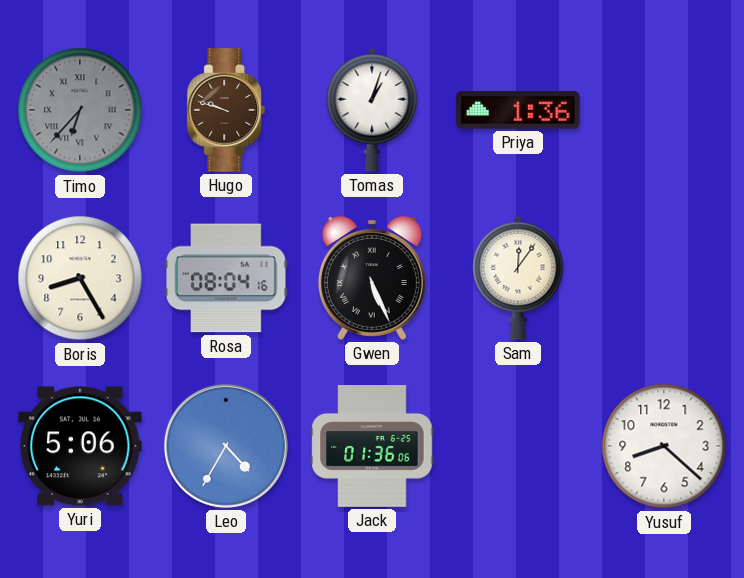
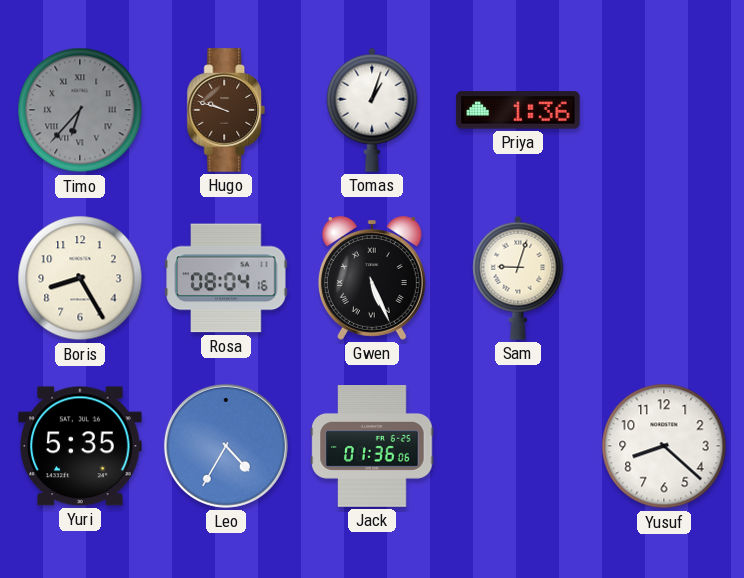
Sam: 12:06 -> 9:03 (518, 278)
Yuri: 5:06 -> 5:35 (80, 446)
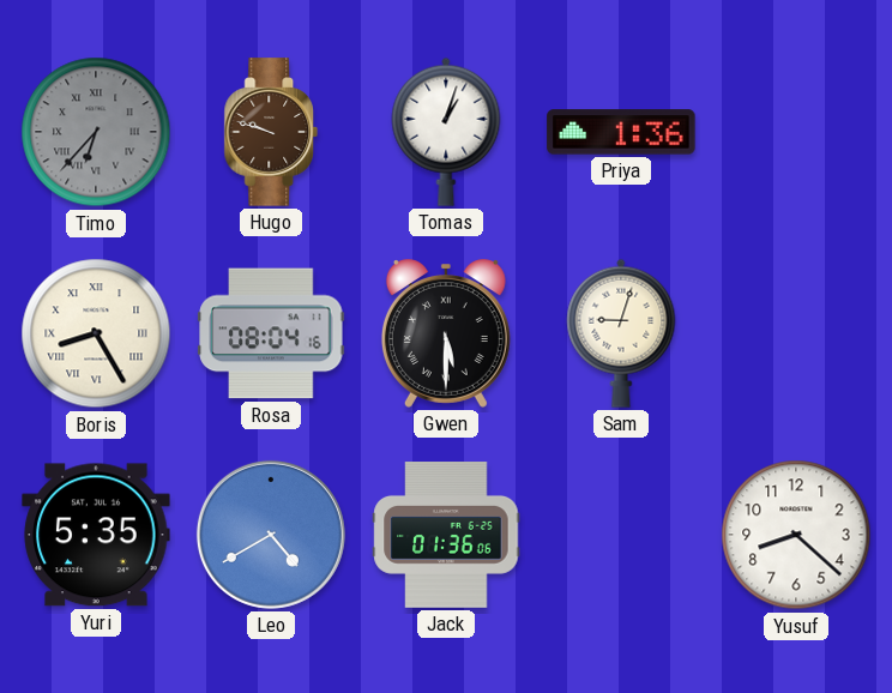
Boris numerals: Arabic -> Roman (96, 333)
Gwen: 5:26 -> 5:30 (446, 333)
Leo: 4:35 -> 4:40 (271, 535)
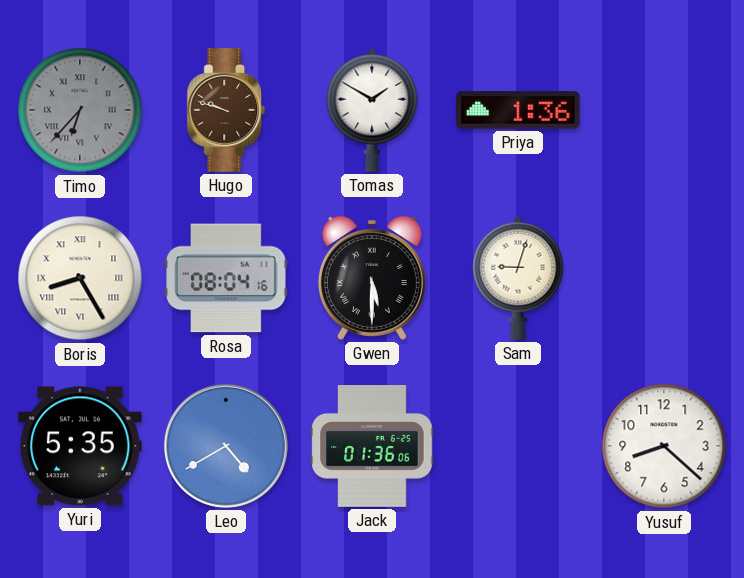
Tomas: 1:03 -> 1:50 (372, 110)
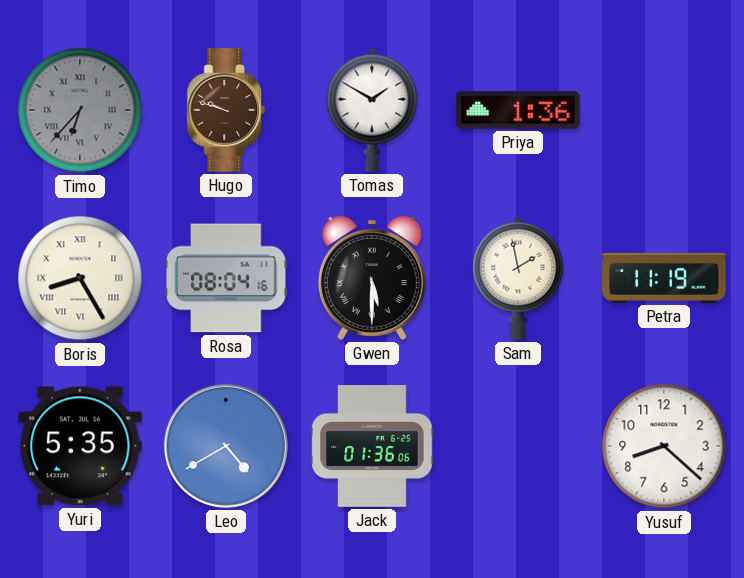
Sam: 9:03 -> 1:58 (518, 278)
Petra: none -> 11:19 (664, 278)
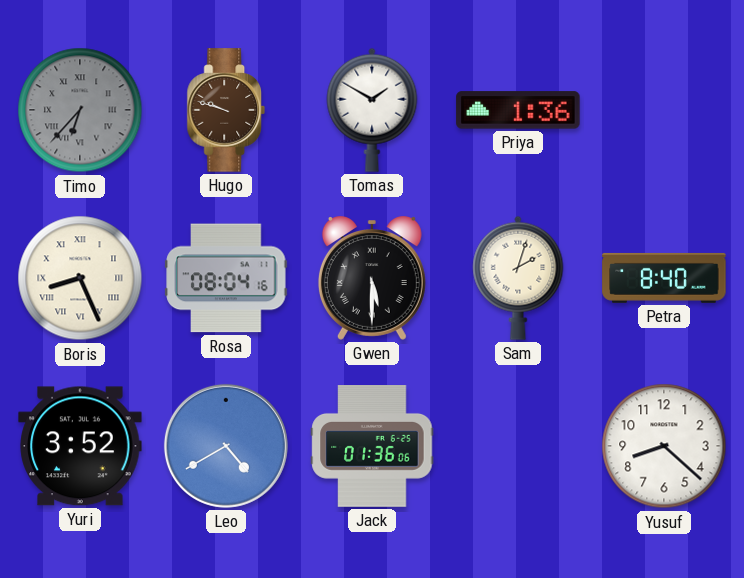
Boris: 8:25 -> 8:26 (80, 278)
Sam: 1:58 -> 2:03 (518, 278)
Petra: 11:19 -> 8:40 (664, 278)
Yuri: 5:35 -> 3:52 (80, 446)
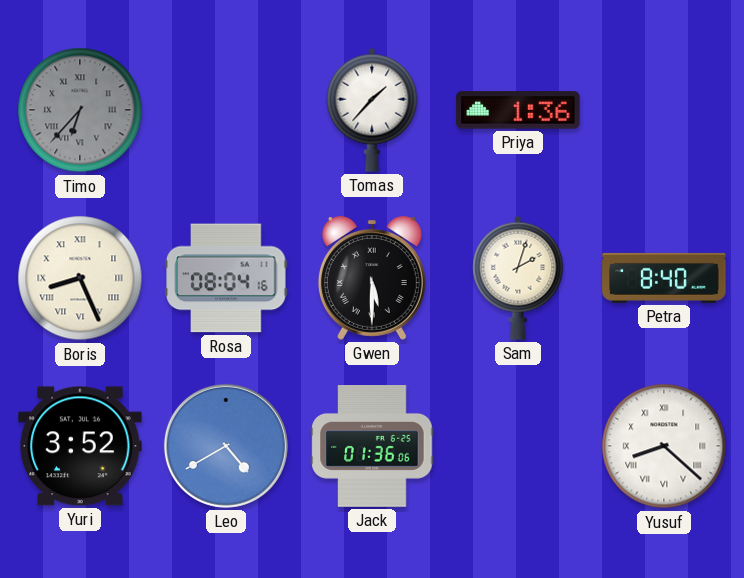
Hugo: 9:48 -> none (226, 110)
Tomas: 1:50 -> 1:37 (372, 110)
Yusuf numerals: Arabic -> Roman (664, 446)
